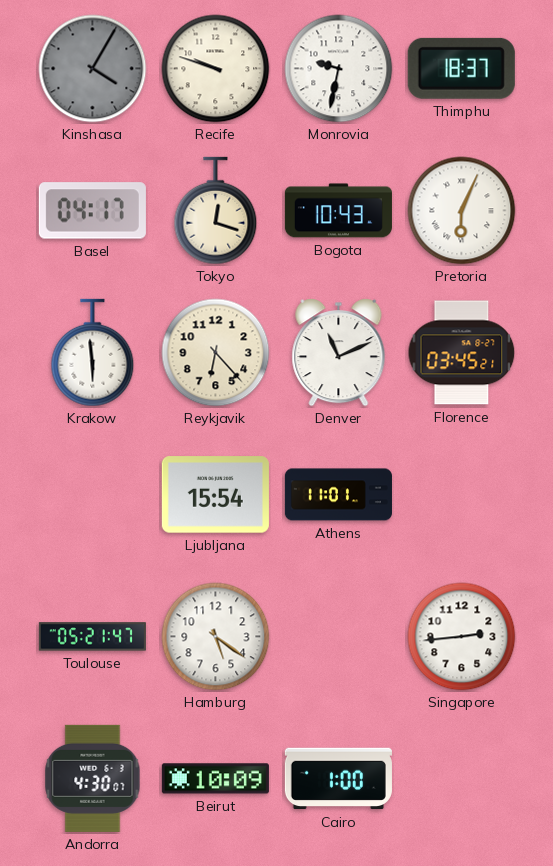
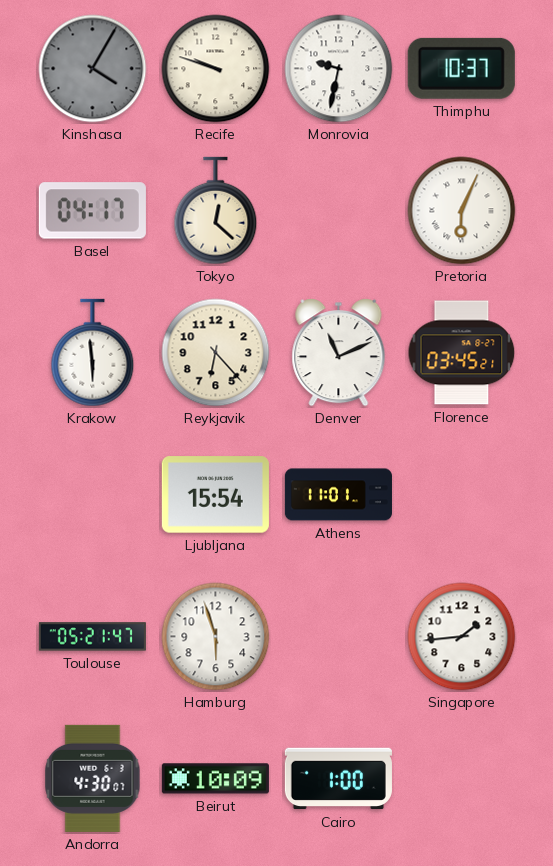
Thimphu: 18:37 -> 10:37 (461, 68)
Tokyo: 12:18 -> 12:22 (216, 211)
Bogota: 10:43 -> none (338, 211)
Hamburg: 5:21 -> 5:57 (216, 637)
Singapore: 2:44 -> 1:44 (462, 637)
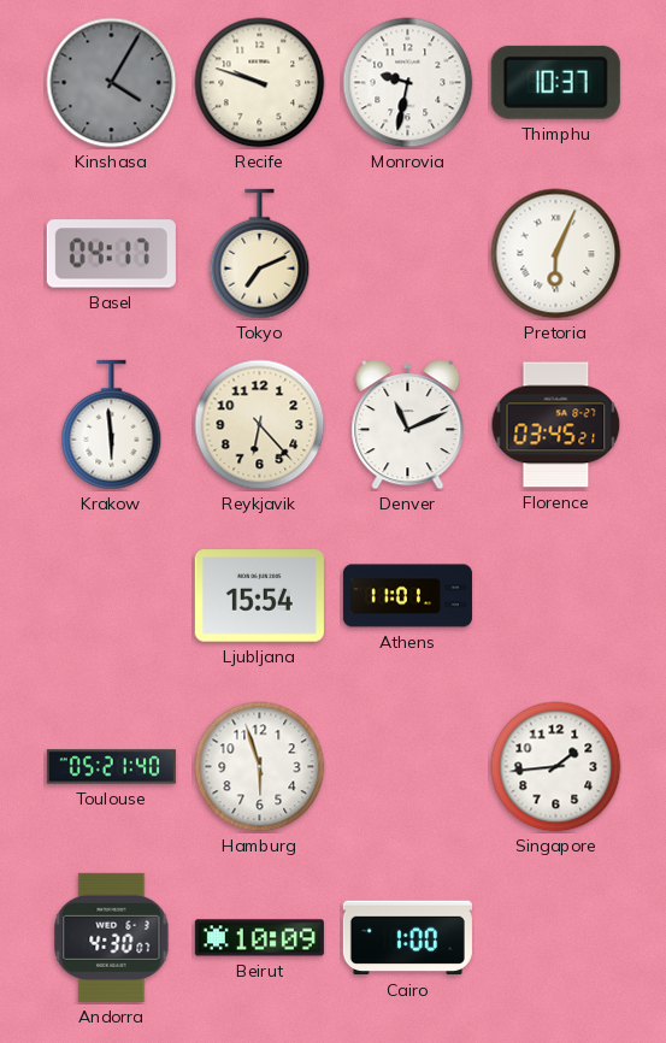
Tokyo: 12:22 -> 7:11 (260, 254)
Toulouse: 05:21:47 -> 05:21:40 (111, 767)
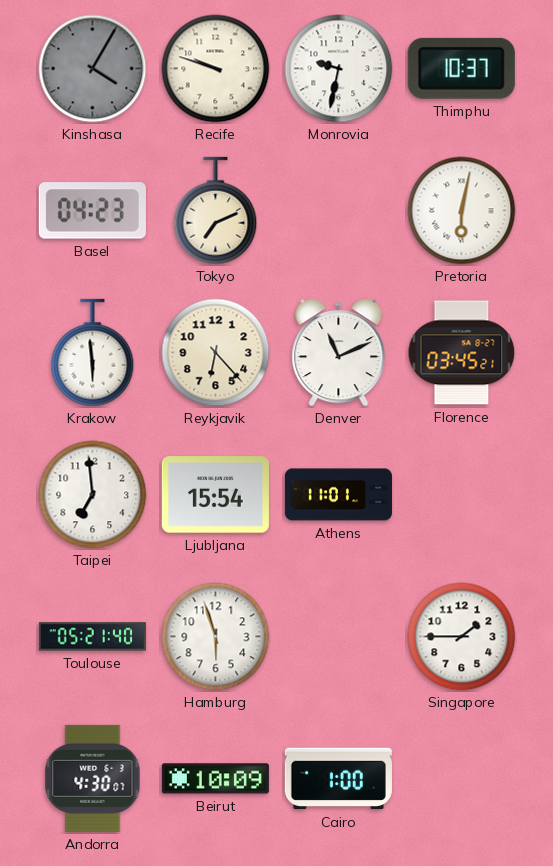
Basel: 04:17 -> 04:23 (92, 211)
Pretoria: 6:04 -> 6:02 (462, 211)
Taipei: none -> 6:59 (93, 495)
Singapore: 1:44 -> 1:45 (462, 637)
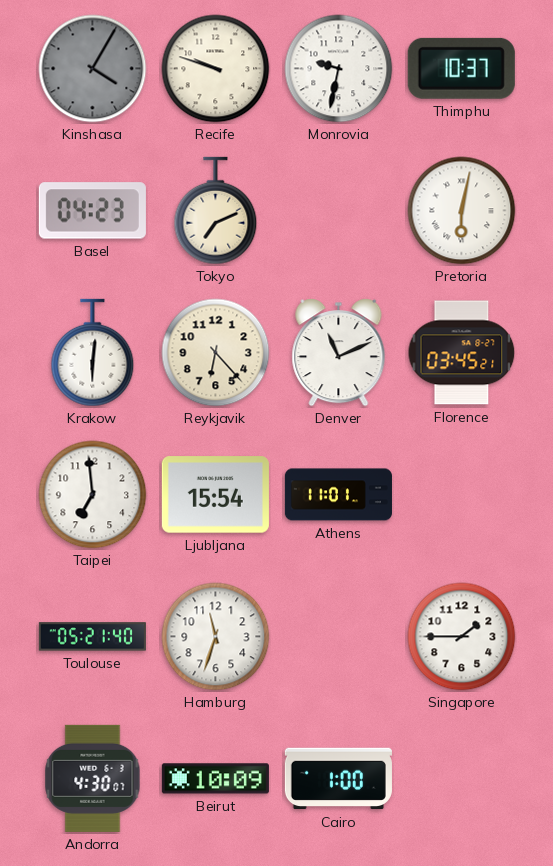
Krakow: 5:59 -> 6:01 (93, 353)
Hamburg: 5:57 -> 11:33 (216, 637)
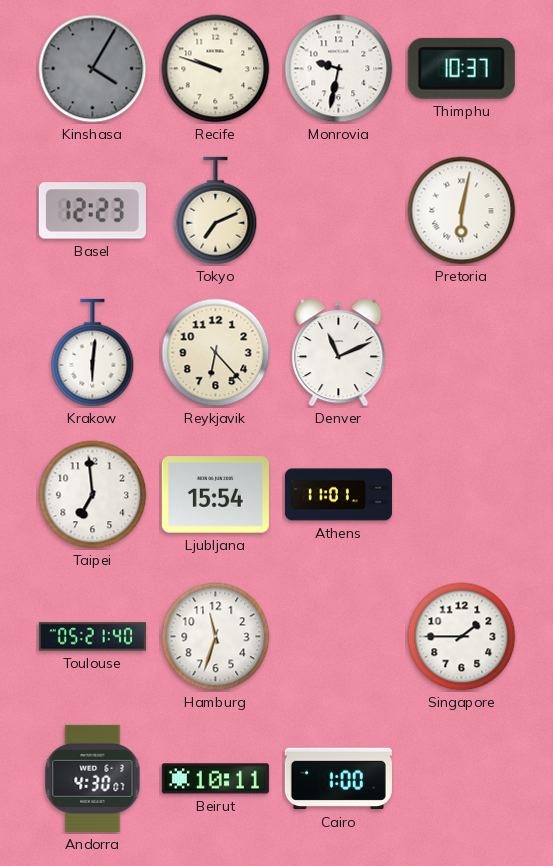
Basel: 04:23 -> 12:23 (92, 211)
Florence: 03:45 -> none (462, 353)
Beirut: 10:09 -> 10:11 (215, 779)
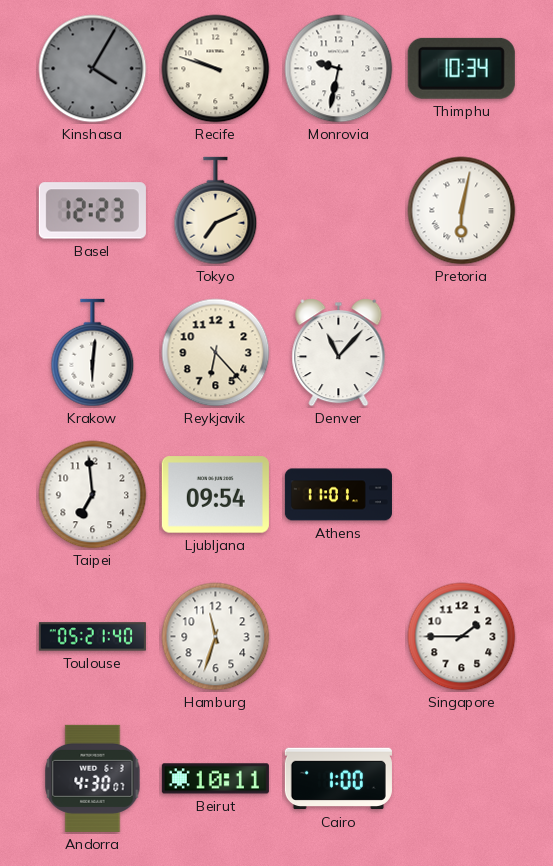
Thimphu: 10:37 -> 10:34 (461, 68)
Denver: 11:11 -> 11:07 (339, 353)
Ljubljana: 15:54 -> 09:54 (215, 495)
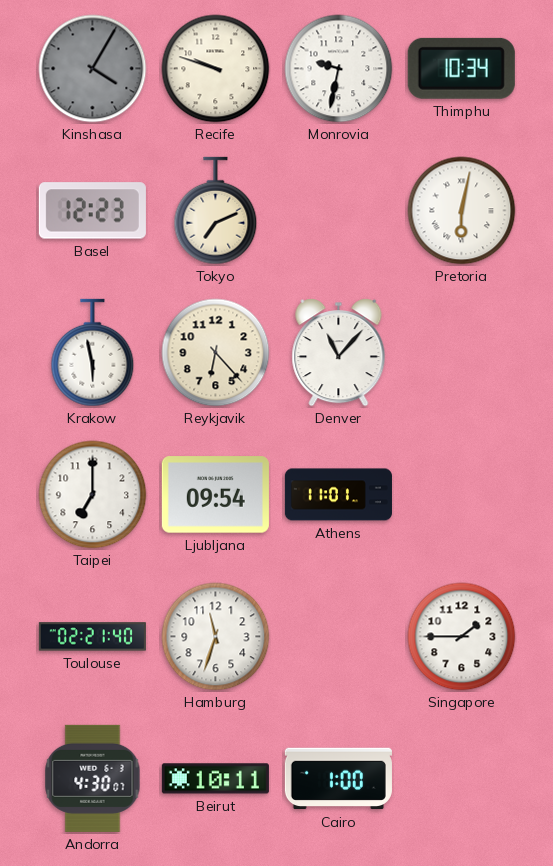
Krakow: 6:01 -> 5:58 (93, 353)
Taipei: 6:59 -> 7:00 (93, 495)
Toulouse: 05:21 -> 02:21 (92, 637)
